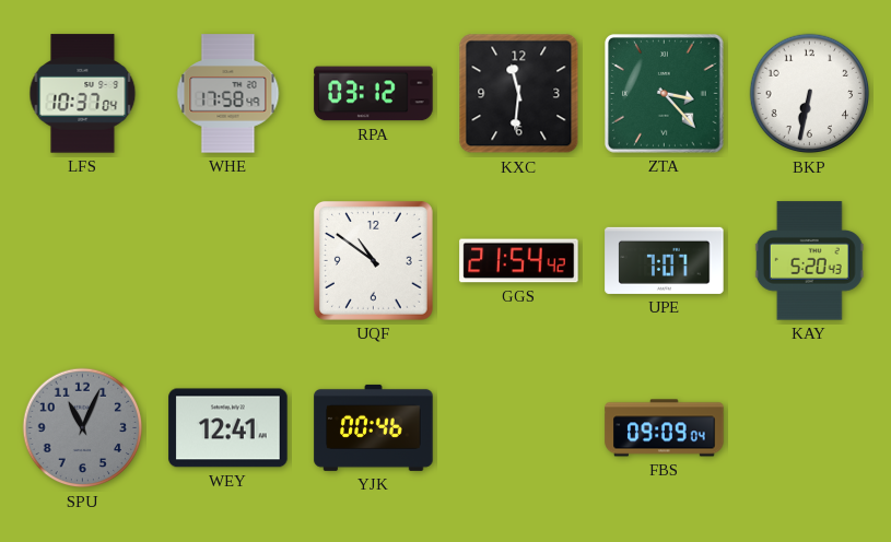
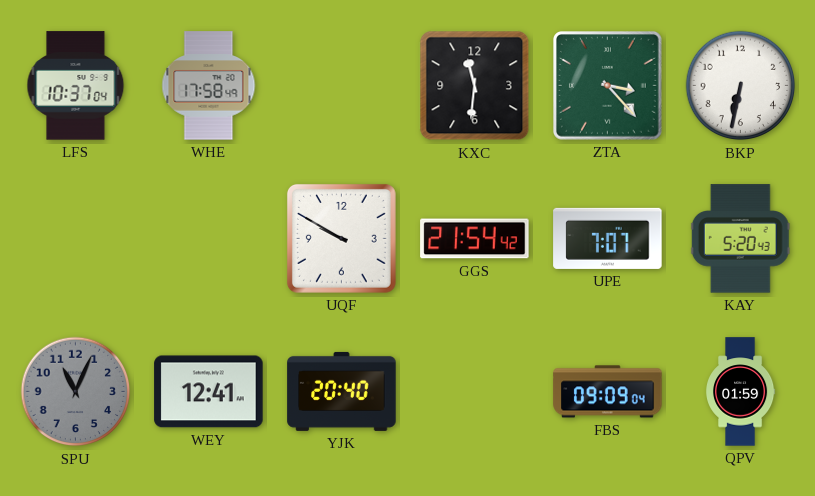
RPA: 03:12 -> none (374, 94)
UQF: 10:51 -> 9:50 (341, 238)
YJK: 00:46 -> 20:40 (342, 391)
QPV: none -> 01:59 (740, 392)
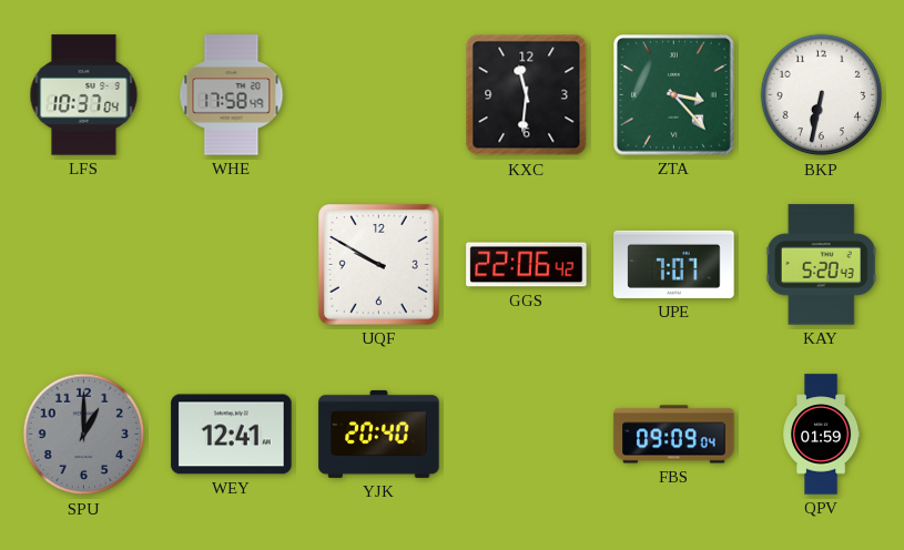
GGS: 21:54 -> 22:06 (527, 265)
SPU: 11:04 -> 1:00 (84, 435)
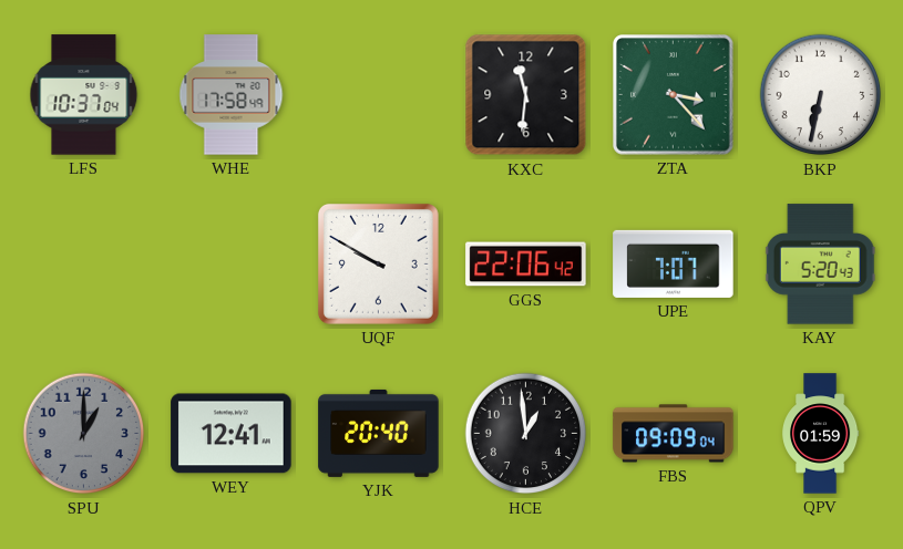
HCE: none -> 12:59 (526, 434)
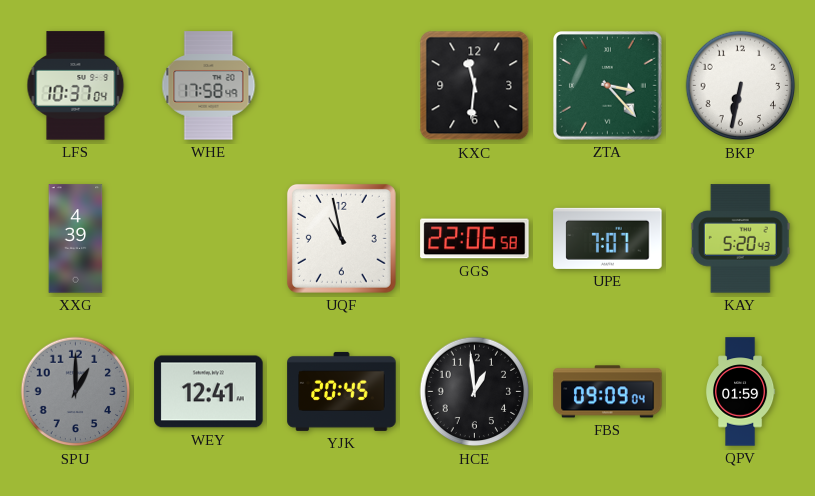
XXG: none -> 4:39 (76, 239)
UQF: 9:50 -> 10:58 (341, 238)
GGS: 22:06:42 -> 22:06:58 (475, 239)
YJK: 20:40 -> 20:45 (342, 391)
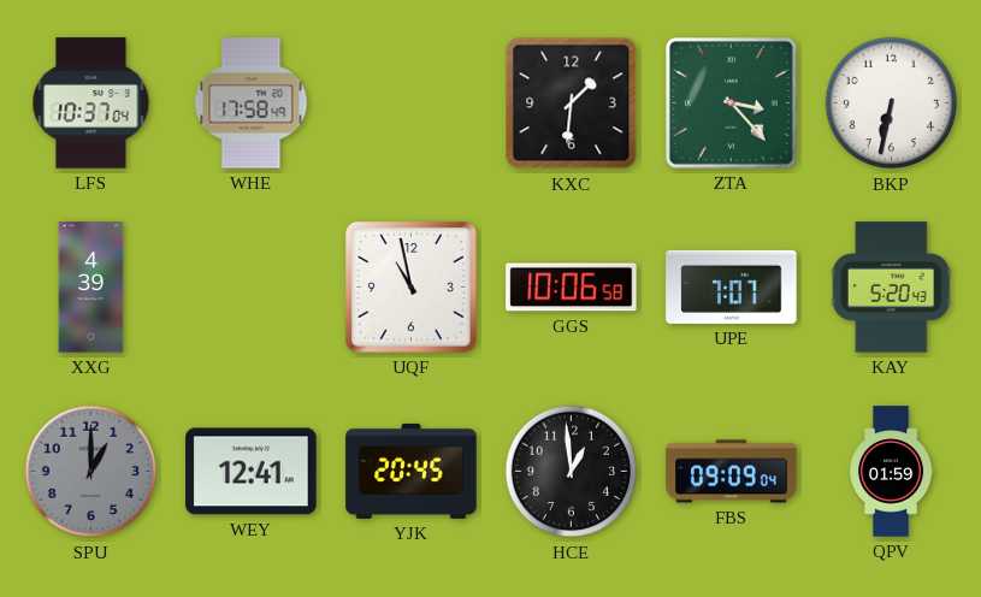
KXC: 11:31 -> 1:31 (572, 104)
GGS: 22:06 -> 10:06 (572, 288)
